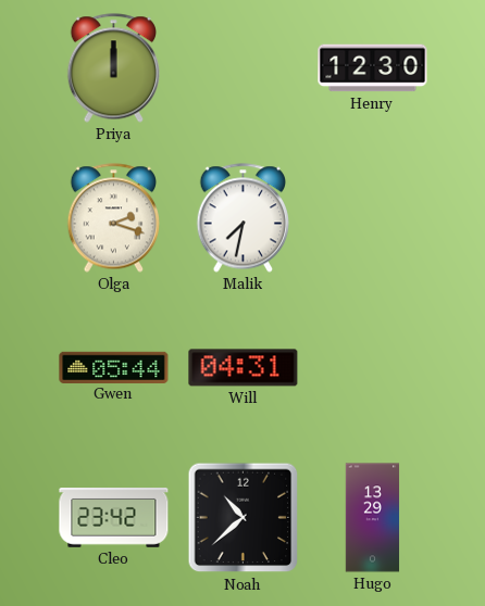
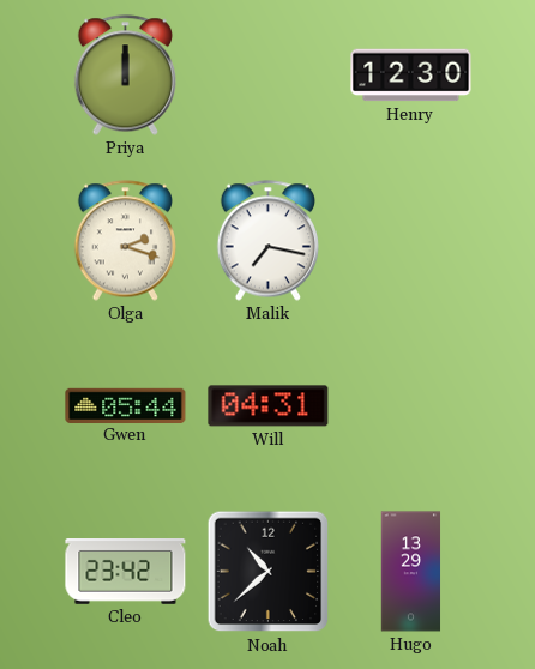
Malik: 7:32 -> 7:17 (267, 241)
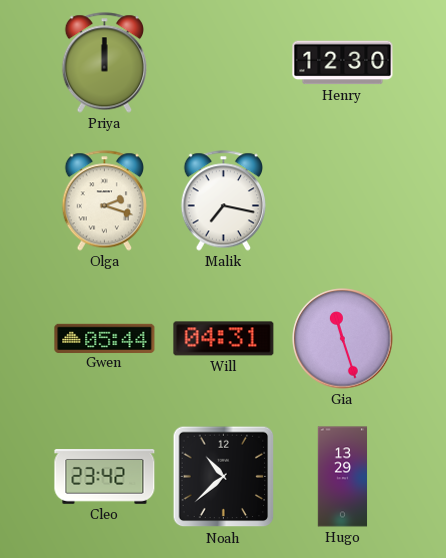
Gia: none -> 11:27 (343, 339)
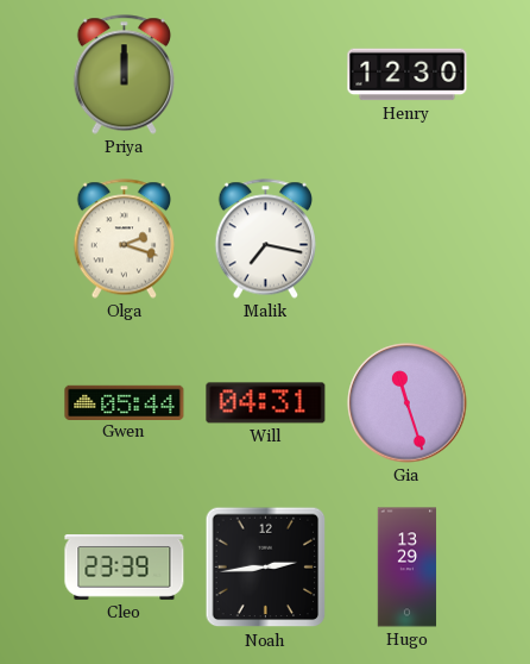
Cleo: 23:42 -> 23:39 (125, 568)
Noah: 10:38 -> 2:44 (266, 568)
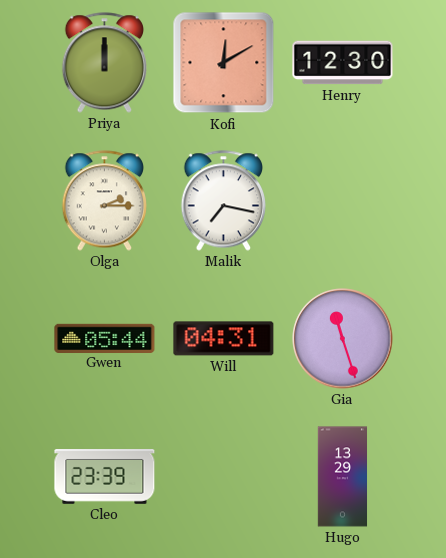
Kofi: none -> 12:10 (224, 63)
Olga: 2:18 -> 2:15 (104, 201)
Noah: 2:44 -> none (266, 568)
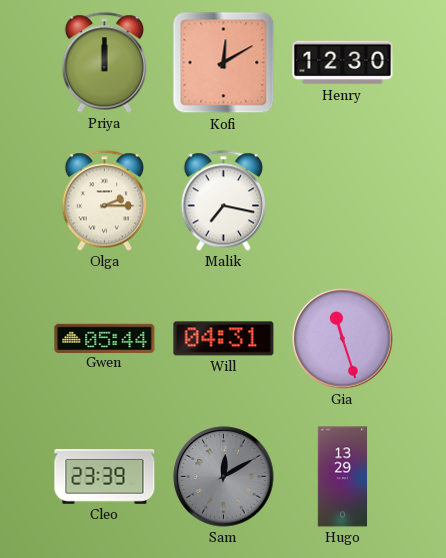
Sam: none -> 12:10 (224, 477)
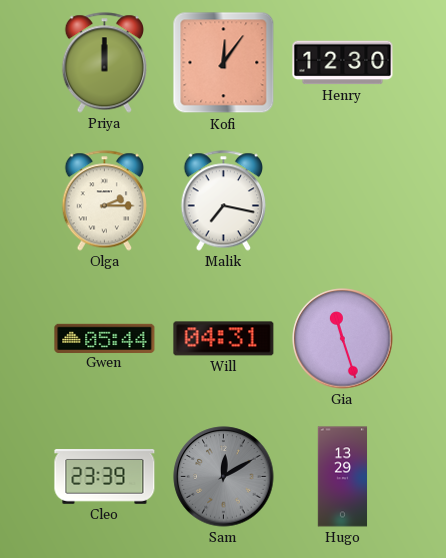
Kofi: 12:10 -> 12:06 (224, 63)
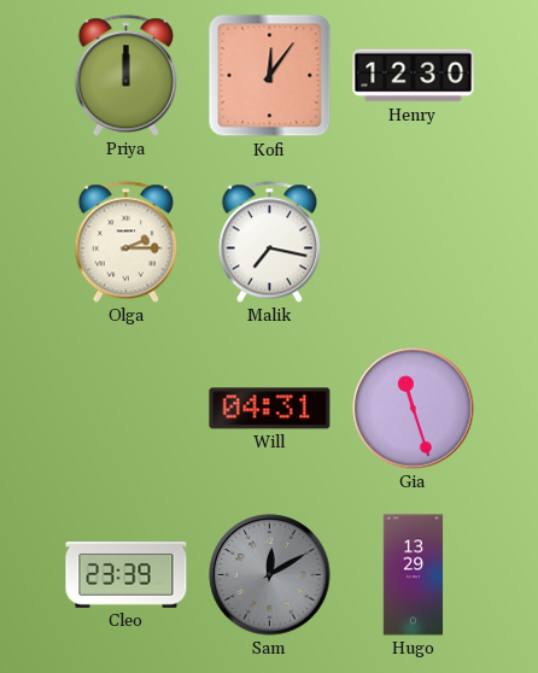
Gwen: 05:44 -> none (105, 338)
